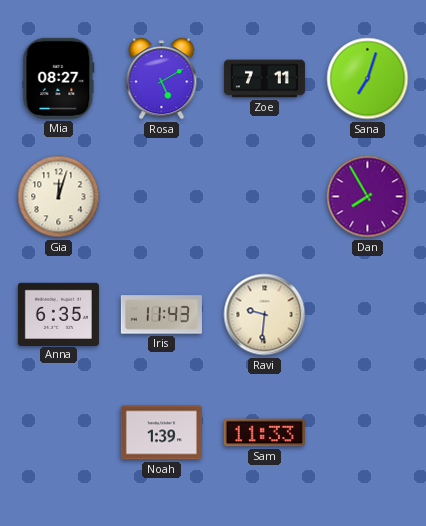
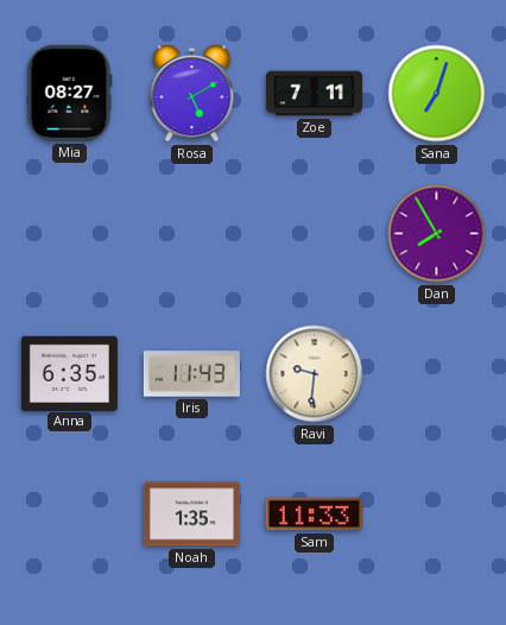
Gia: 12:03 -> none (59, 197)
Noah: 1:39 -> 1:35 (191, 514)
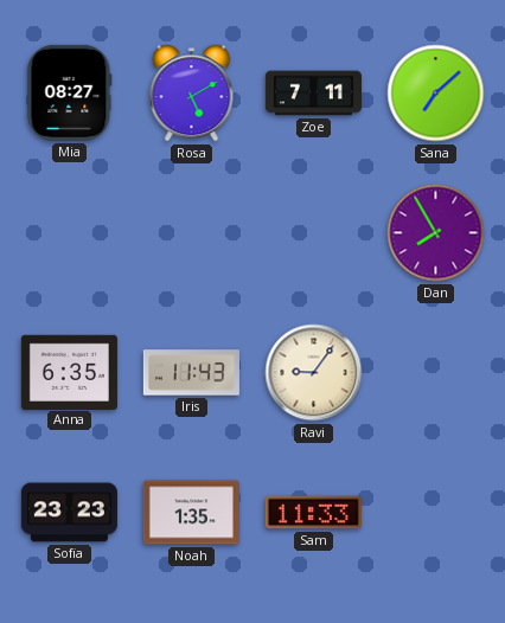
Sana: 7:03 -> 7:08 (436, 94)
Ravi: 9:31 -> 9:06 (314, 373)
Sofia: none -> 23:23 (69, 513)
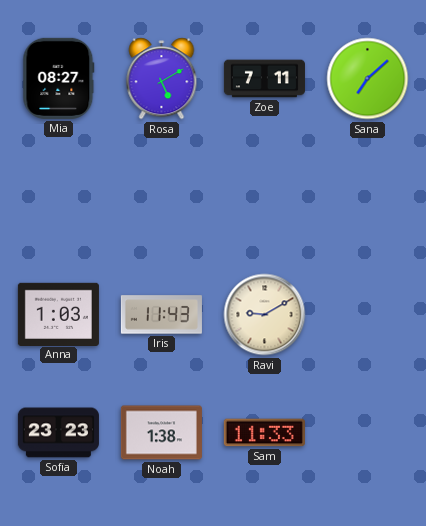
Dan: 7:55 -> none (436, 233)
Anna: 6:35 -> 1:03 (58, 314)
Ravi: 9:06 -> 9:10 (265, 315)
Noah: 1:35 -> 1:38 (161, 433)
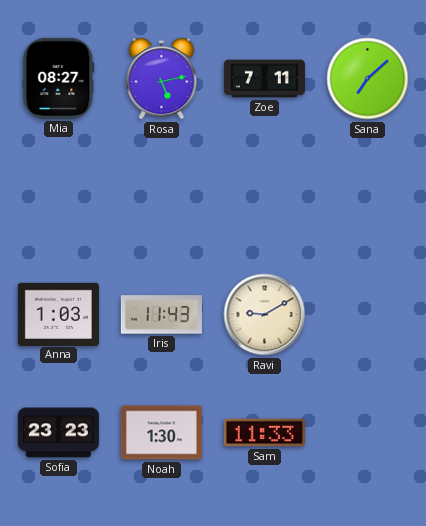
Rosa: 5:10 -> 5:13 (162, 79)
Noah: 1:38 -> 1:30 (161, 433)
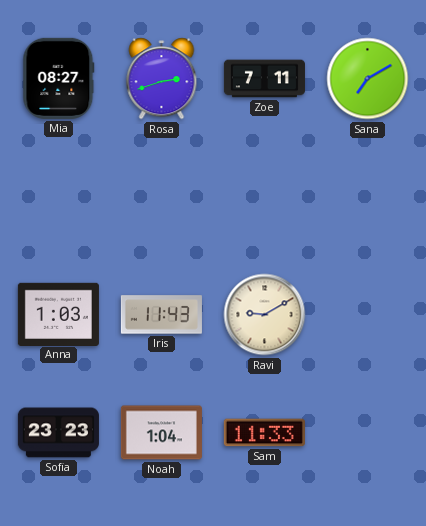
Rosa: 5:13 -> 2:42 (162, 79)
Sana: 7:08 -> 7:10 (368, 79)
Noah: 1:30 -> 1:04 (161, 433)
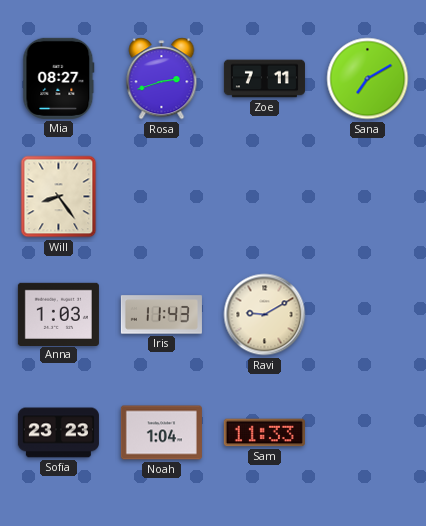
Will: none -> 8:24 (59, 197)
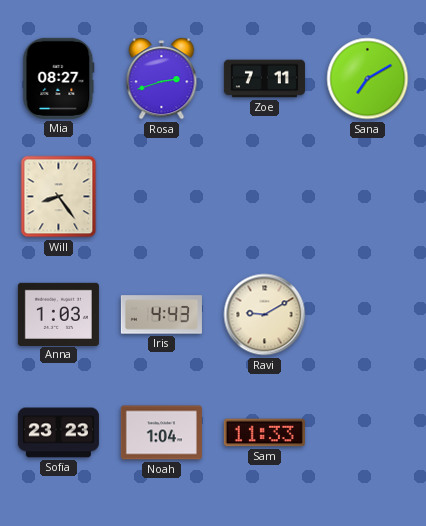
Iris: 11:43 -> 4:43 (161, 315)
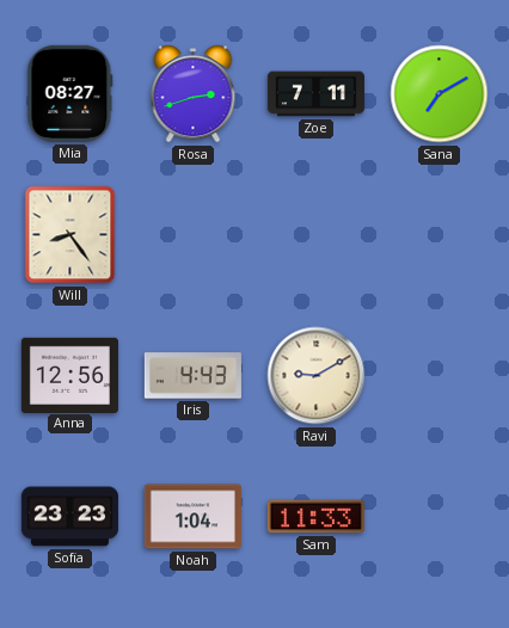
Anna: 1:03 -> 12:56 (69, 375)
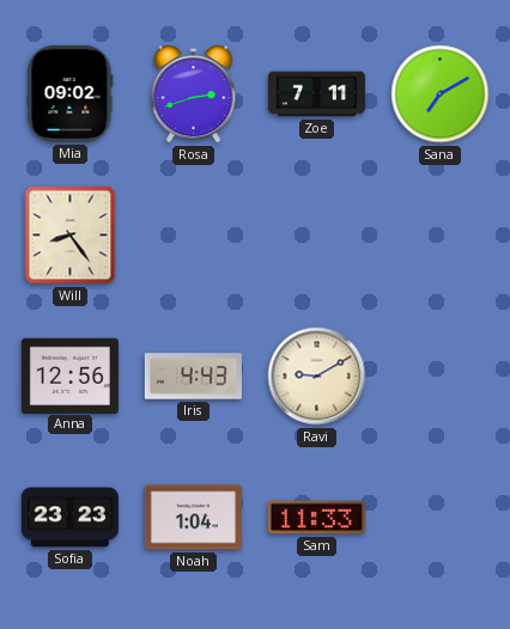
Mia: 08:27 -> 09:02 (71, 93)
